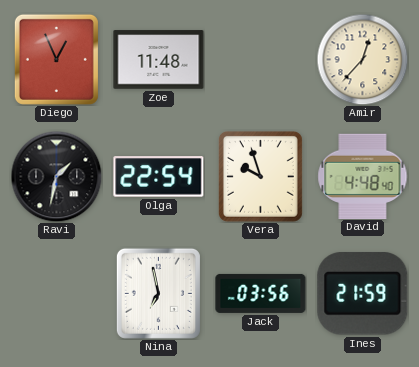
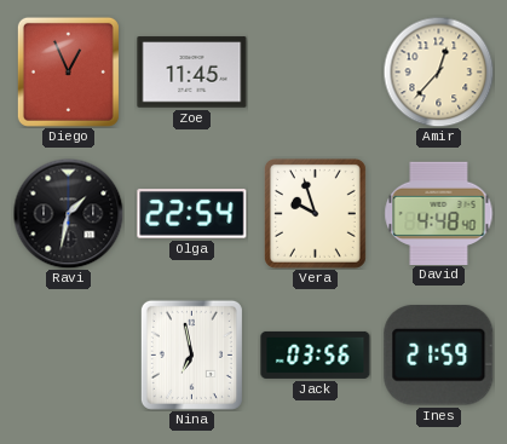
Zoe: 11:48 -> 11:45 (192, 73)
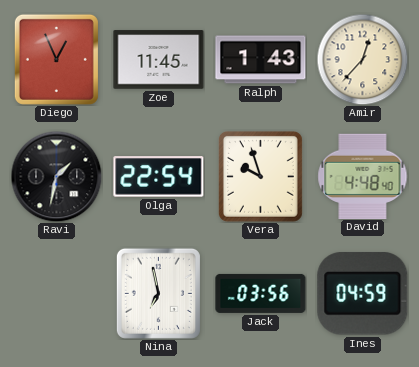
Ralph: none -> 1:43 (261, 60)
Ines: 21:59 -> 04:59 (363, 294)
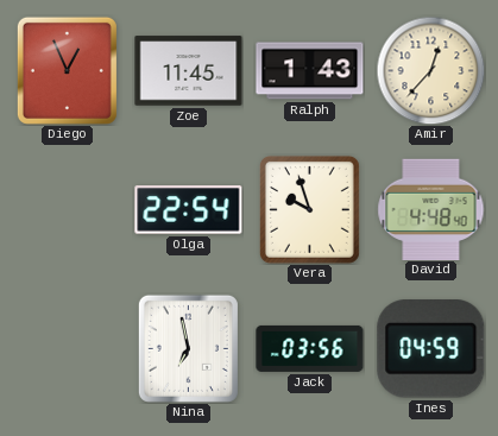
Ravi: 1:32 -> none (56, 176)
